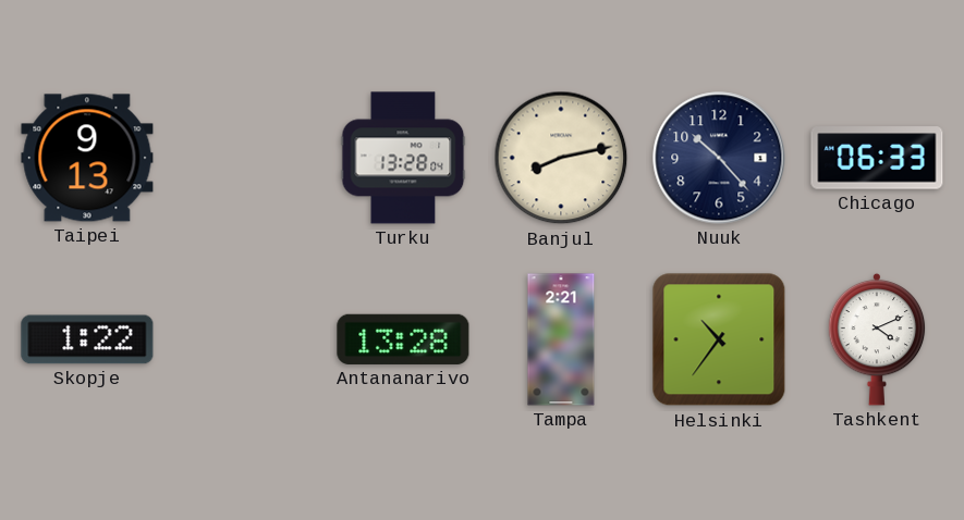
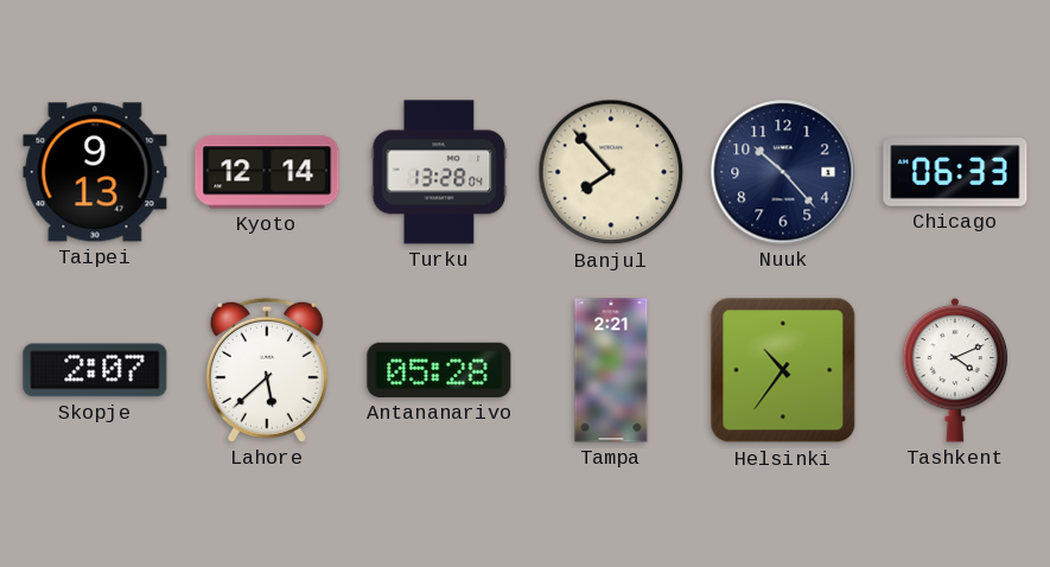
Kyoto: none -> 12:14 (267, 172)
Banjul: 8:13 -> 7:53 (611, 172)
Skopje: 1:22 -> 2:07 (95, 370)
Lahore: none -> 5:38 (267, 370)
Antananarivo: 13:28 -> 05:28 (439, 370)
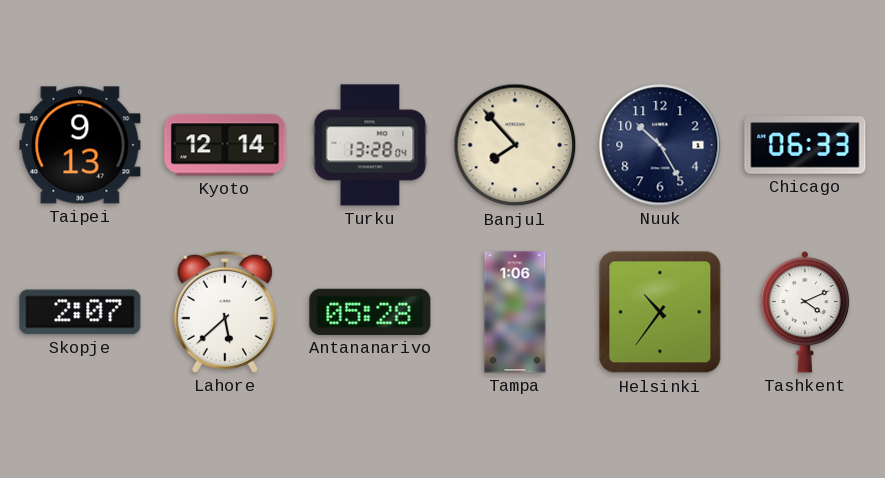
Nuuk: 10:23 -> 10:25 (660, 145)
Tampa: 2:21 -> 1:06 (515, 312)
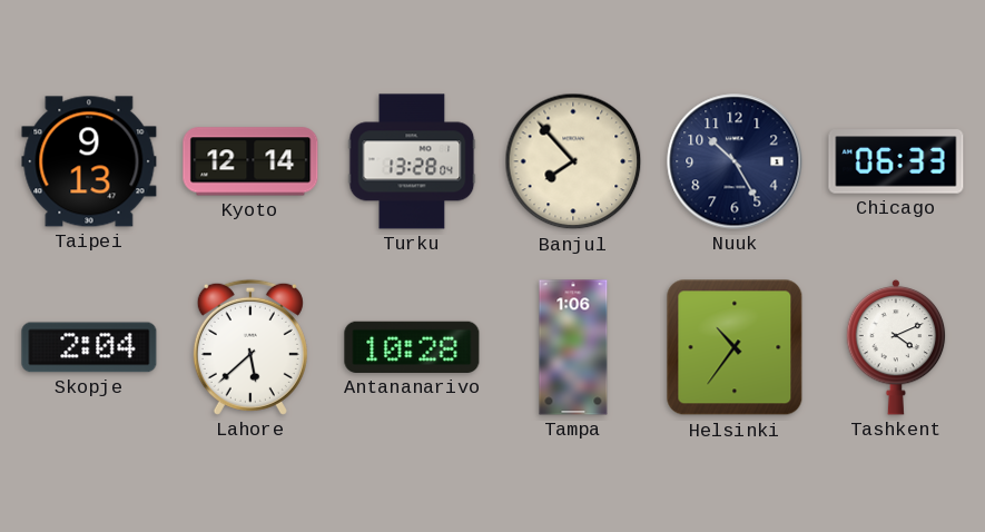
Skopje: 2:07 -> 2:04 (89, 347)
Antananarivo: 05:28 -> 10:28 (412, 347)
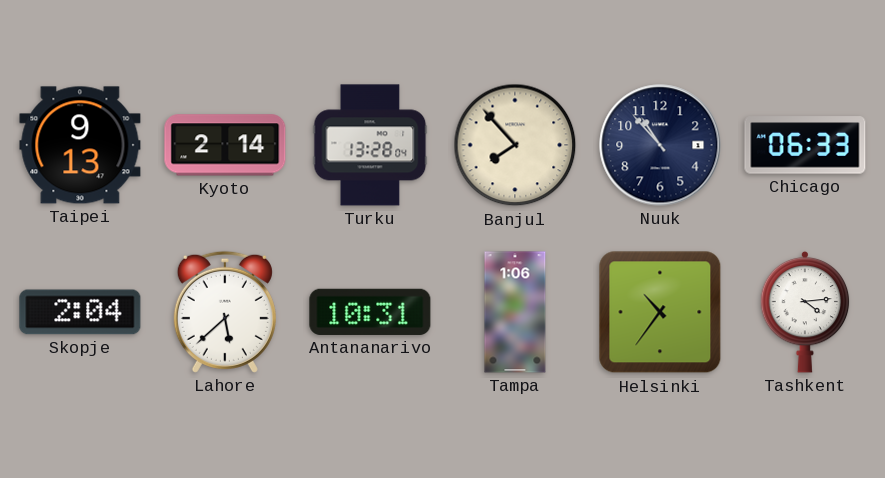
Kyoto: 12:14 -> 2:14 (225, 145)
Nuuk: 10:25 -> 10:53 (660, 145)
Antananarivo: 10:28 -> 10:31 (370, 312)
Tashkent: 4:11 -> 4:14 (805, 312)
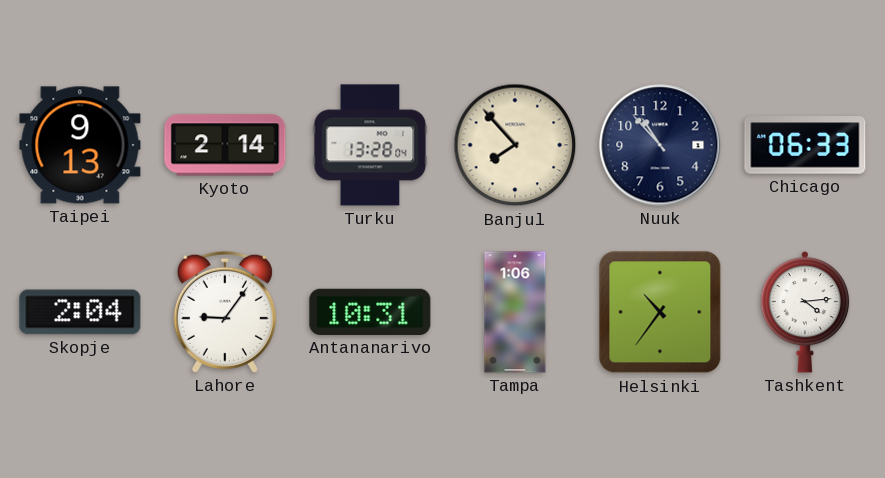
Lahore: 5:38 -> 9:06 (225, 312)
